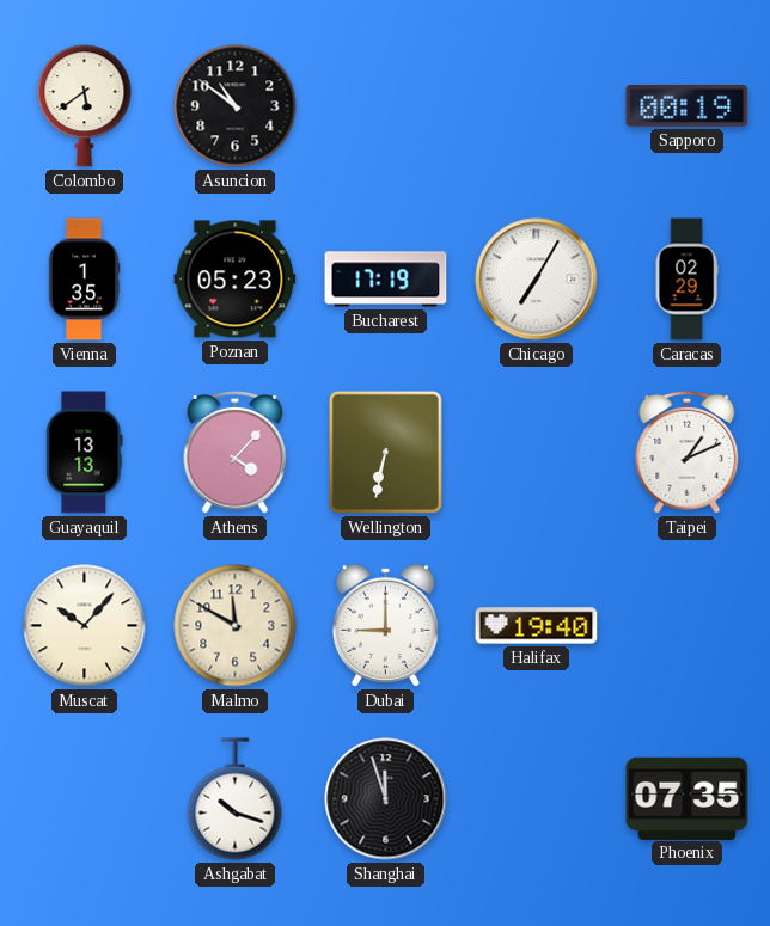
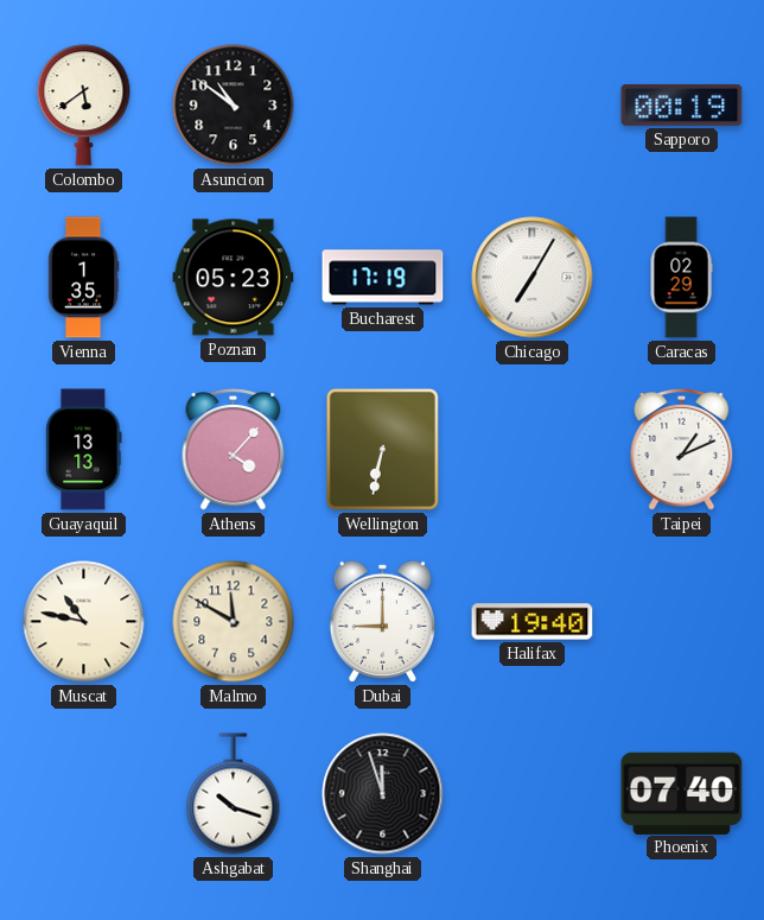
Muscat: 10:07 -> 10:47 (84, 622)
Phoenix: 07:35 -> 07:40 (682, 793)
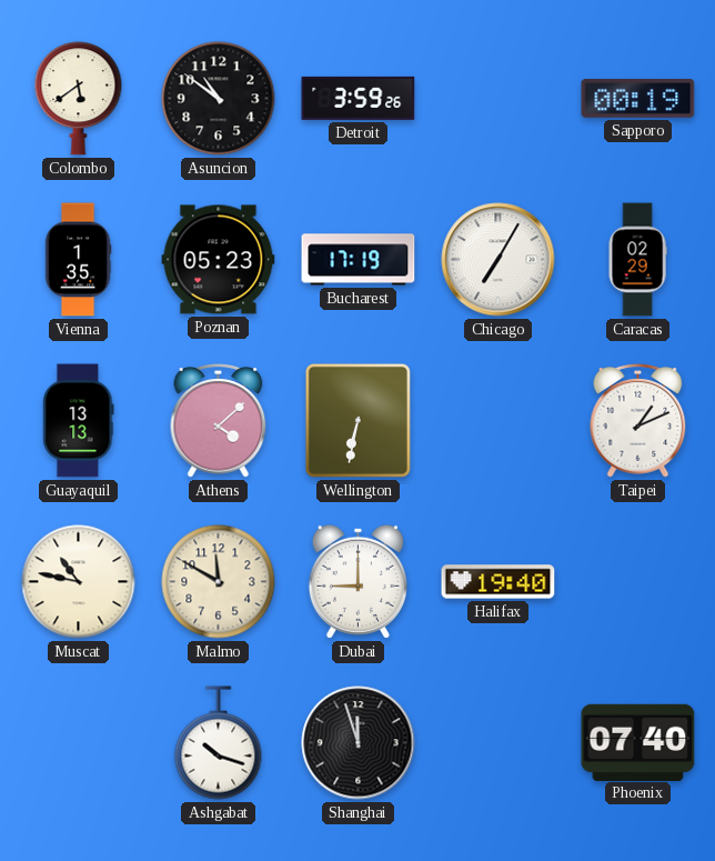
Detroit: none -> 3:59 (359, 98)
Athens: 4:07 -> 4:08 (219, 421)
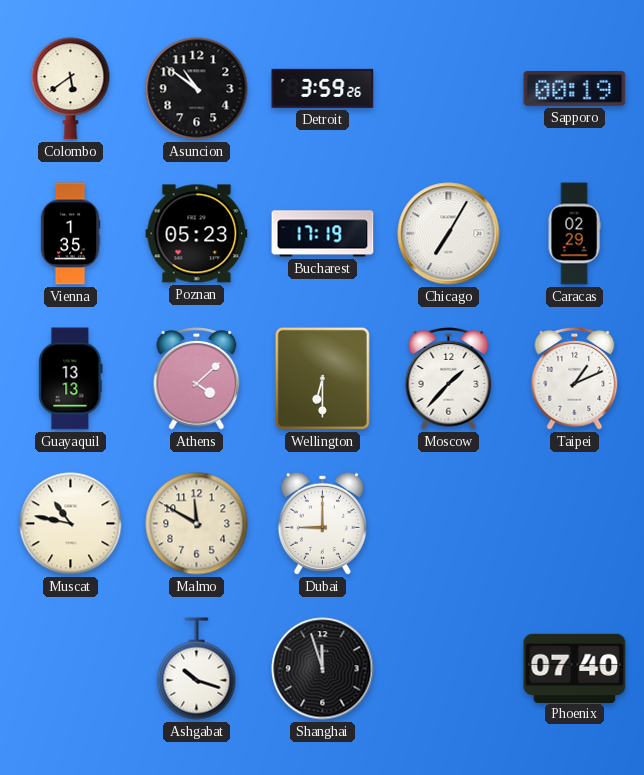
Wellington: 6:32 -> 6:30 (322, 378)
Moscow: none -> 1:37 (449, 379)
Halifax: 19:40 -> none (499, 582)
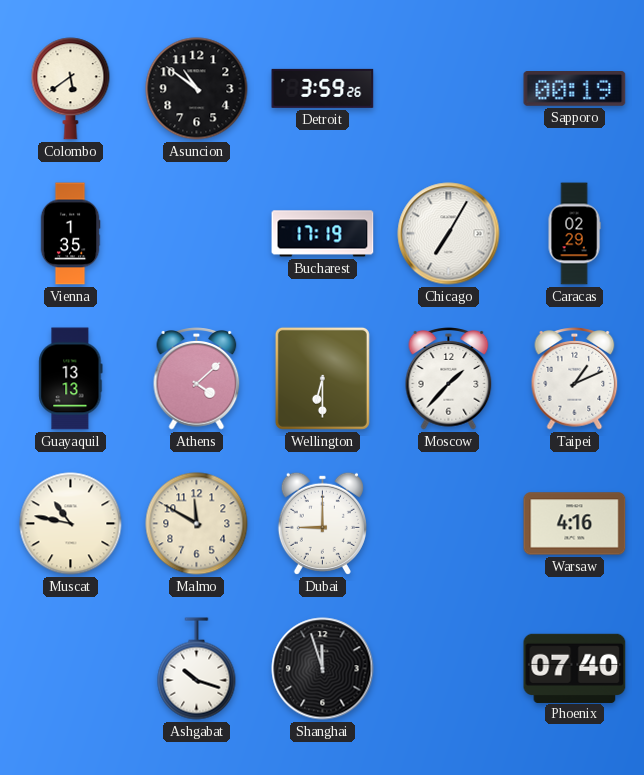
Poznan: 05:23 -> none (197, 234)
Warsaw: none -> 4:16 (575, 524)
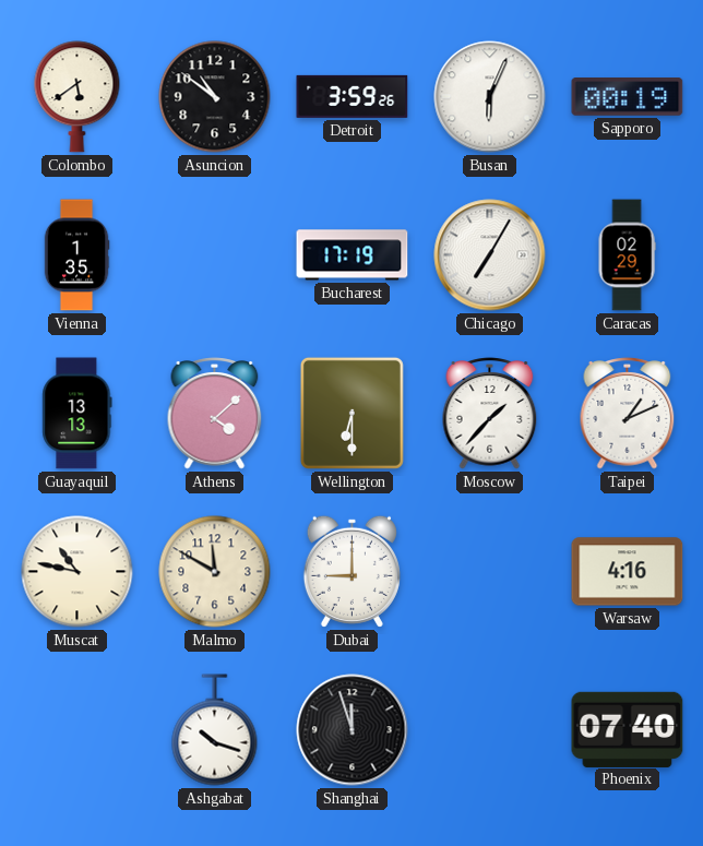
Busan: none -> 6:04 (490, 97)
